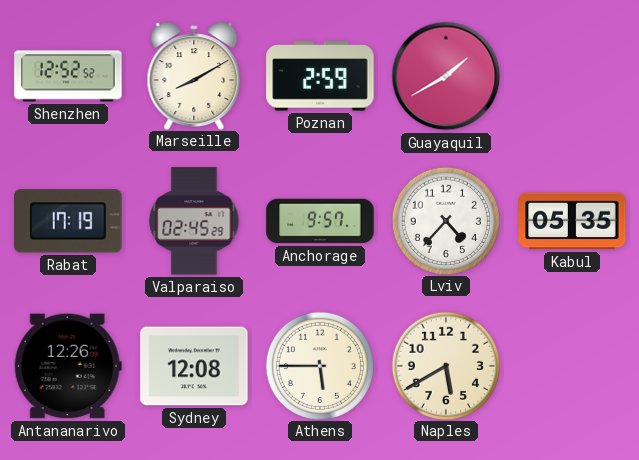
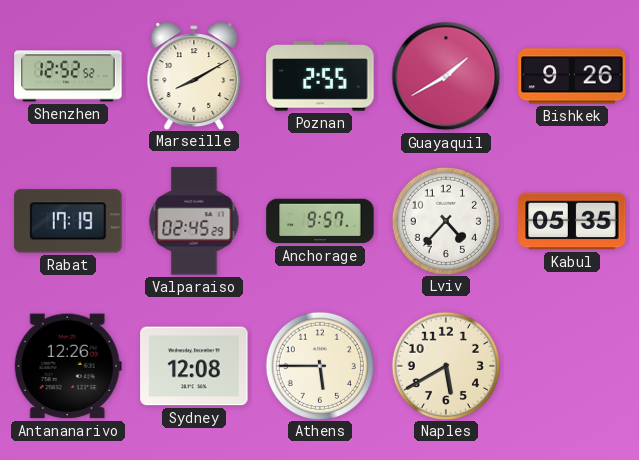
Poznan: 2:59 -> 2:55 (320, 76)
Bishkek: none -> 9:26 (572, 76)
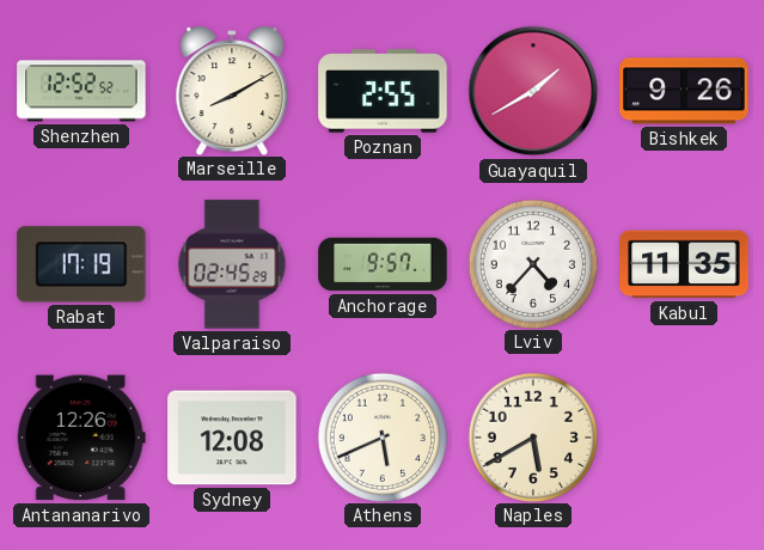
Kabul: 05:35 -> 11:35 (684, 264)
Athens: 5:45 -> 5:41 (381, 436)
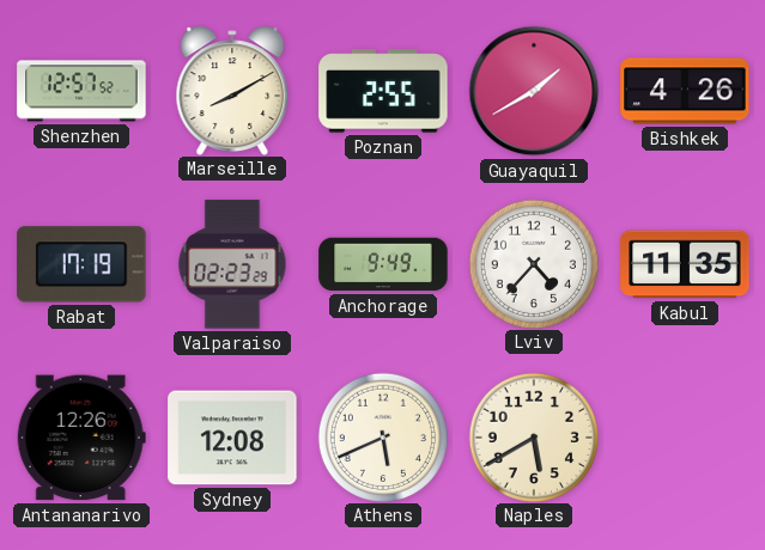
Shenzhen: 12:52 -> 12:57 (81, 91)
Bishkek: 9:26 -> 4:26 (685, 91)
Valparaiso: 02:45 -> 02:23 (232, 264)
Anchorage: 9:57 -> 9:49 (383, 264)
